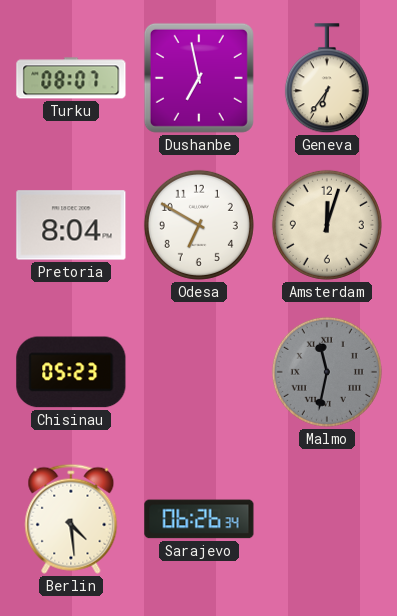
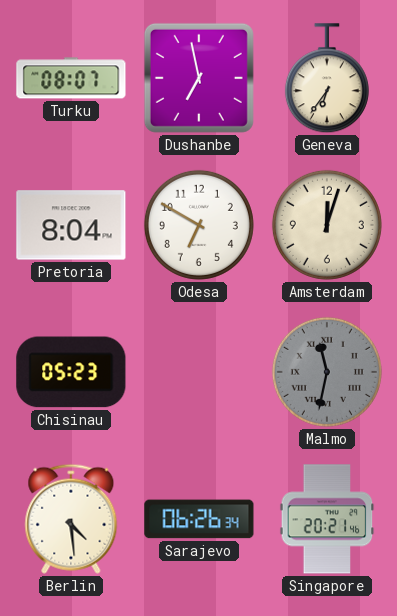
Singapore: none -> 20:21 (327, 519)
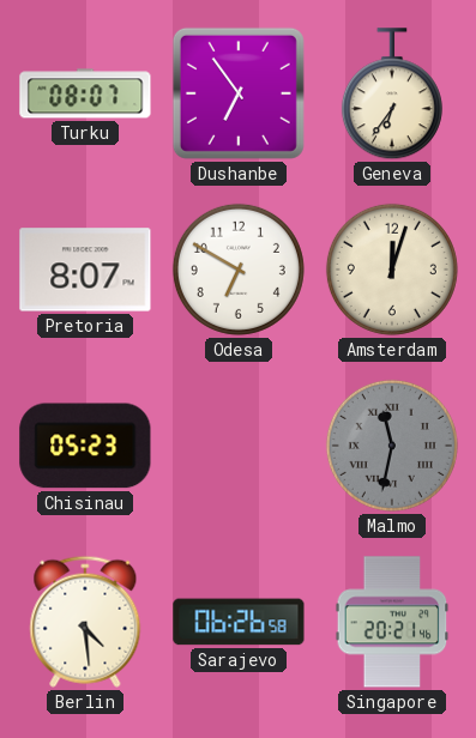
Dushanbe: 6:58 -> 6:54 (239, 93)
Pretoria: 8:04 -> 8:07 (85, 270)
Sarajevo: 06:26:34 -> 06:26:58 (239, 622)
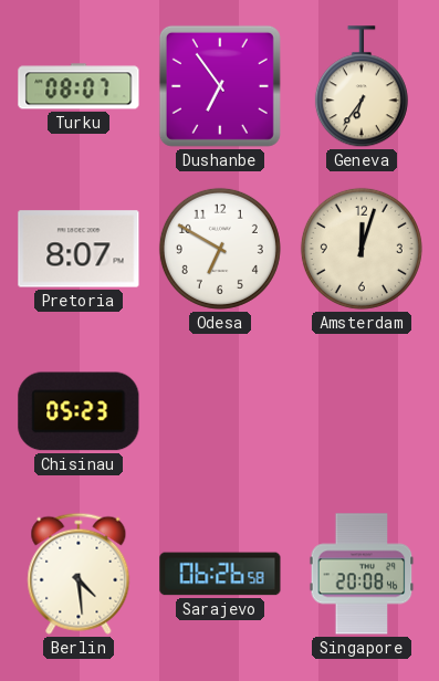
Malmo: 11:32 -> none (392, 446)
Singapore: 20:21 -> 20:08 (362, 574)
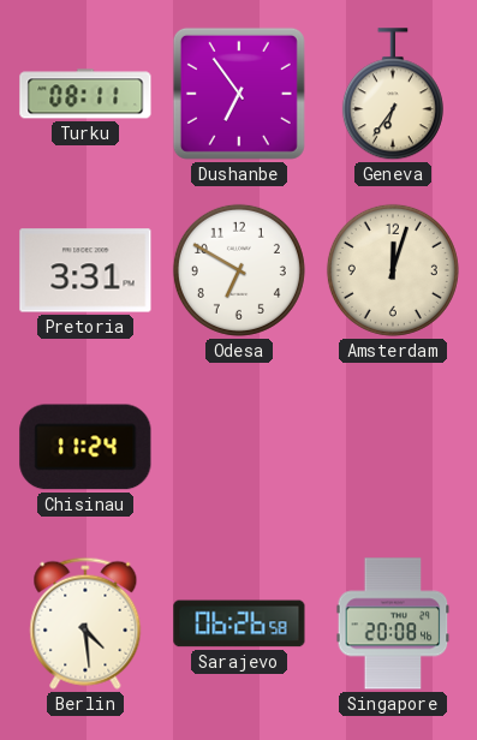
Turku: 08:07 -> 08:11 (85, 94)
Pretoria: 8:07 -> 3:31 (85, 270)
Chisinau: 05:23 -> 11:24 (85, 447)
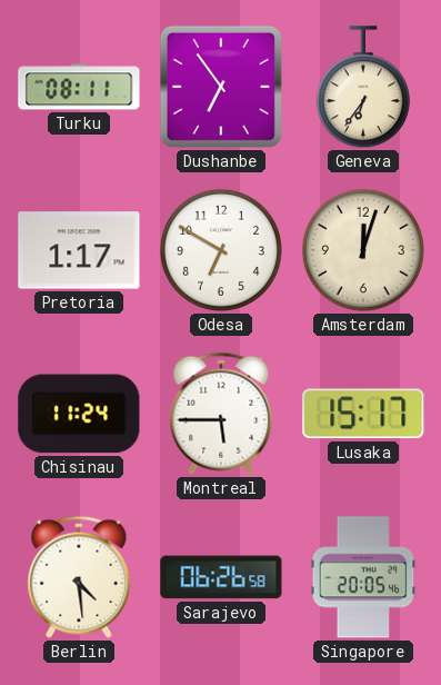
Pretoria: 3:31 -> 1:17 (79, 250)
Montreal: none -> 5:45 (221, 414)
Lusaka: none -> 15:17 (363, 414)
Singapore: 20:08 -> 20:05 (363, 577)
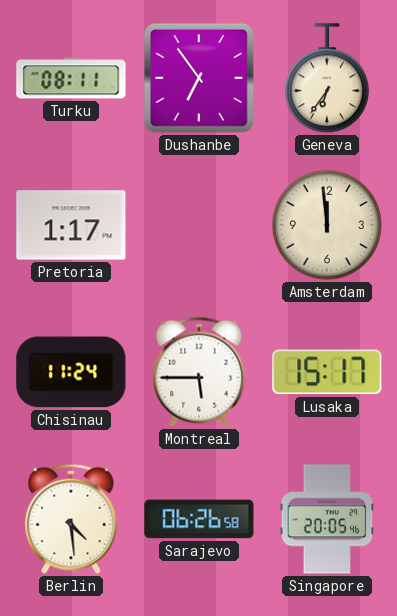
Odesa: 6:50 -> none (221, 250)
Amsterdam: 12:03 -> 11:59 (327, 225)
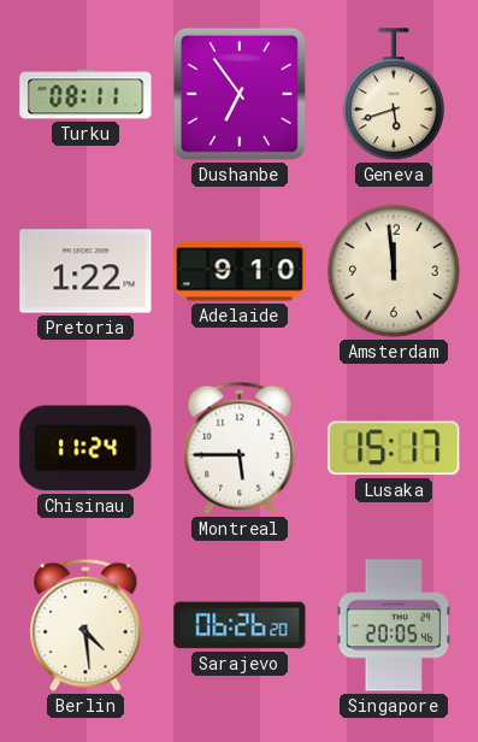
Geneva: 6:36 -> 5:42 (394, 95)
Pretoria: 1:17 -> 1:22 (85, 271)
Adelaide: none -> 9:10 (240, 271)
Sarajevo: 06:26:58 -> 06:26:20 (240, 625)
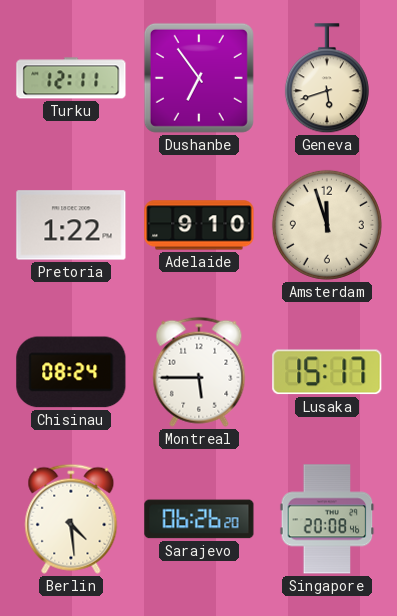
Turku: 08:11 -> 12:11 (71, 78)
Amsterdam: 11:59 -> 11:57 (327, 225)
Chisinau: 11:24 -> 08:24 (71, 372)
Singapore: 20:05 -> 20:08 (327, 519)
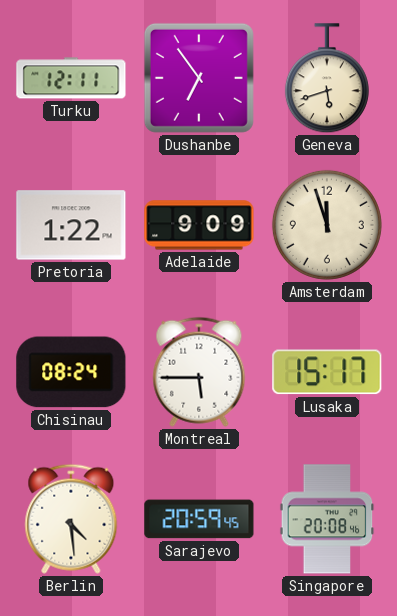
Adelaide: 9:10 -> 9:09 (199, 225)
Sarajevo: 06:26 -> 20:59 (199, 519)
